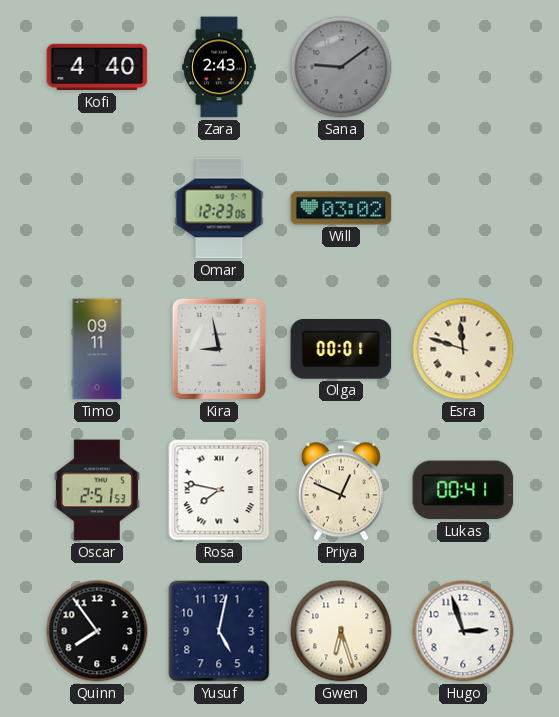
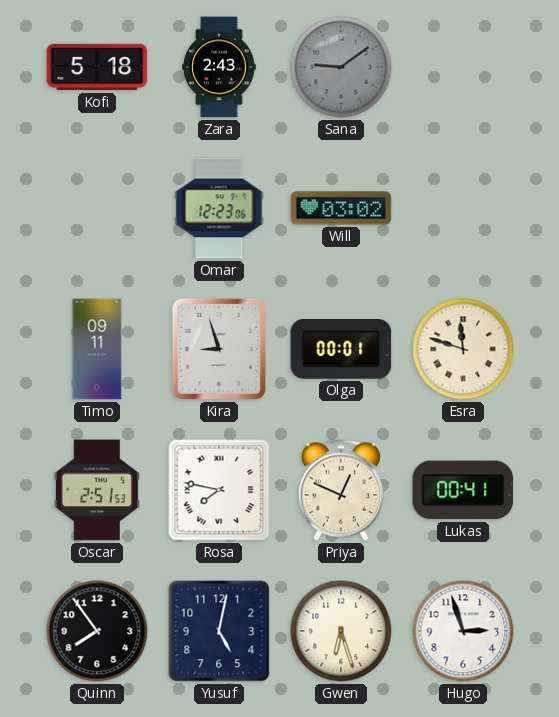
Kofi: 4:40 -> 5:18 (97, 67)
Kira: 8:58 -> 8:57 (219, 349)
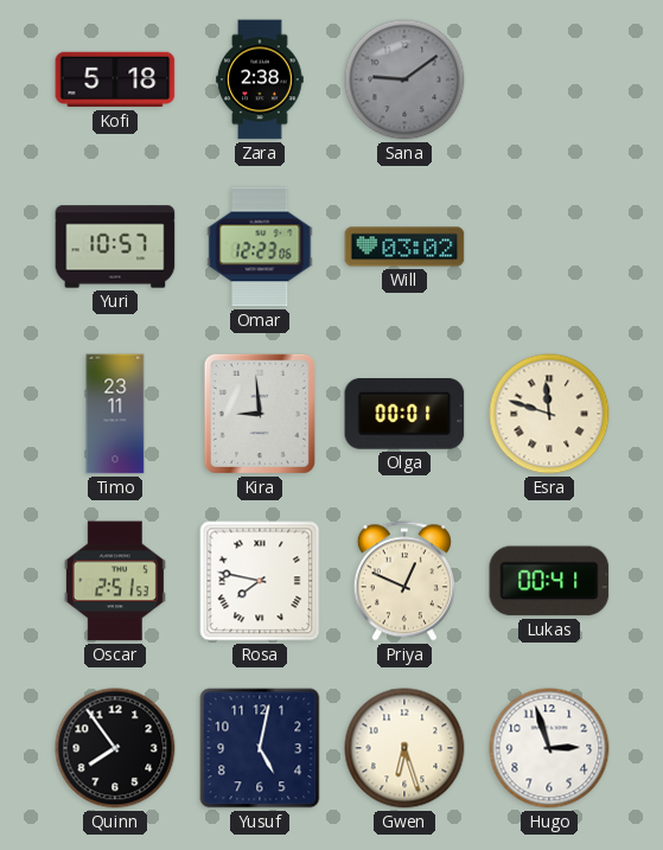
Zara: 2:43 -> 2:38 (260, 79)
Yuri: none -> 10:57 (115, 247)
Timo: 09:11 -> 23:11 (115, 414)
Kira: 8:57 -> 8:59 (260, 414)
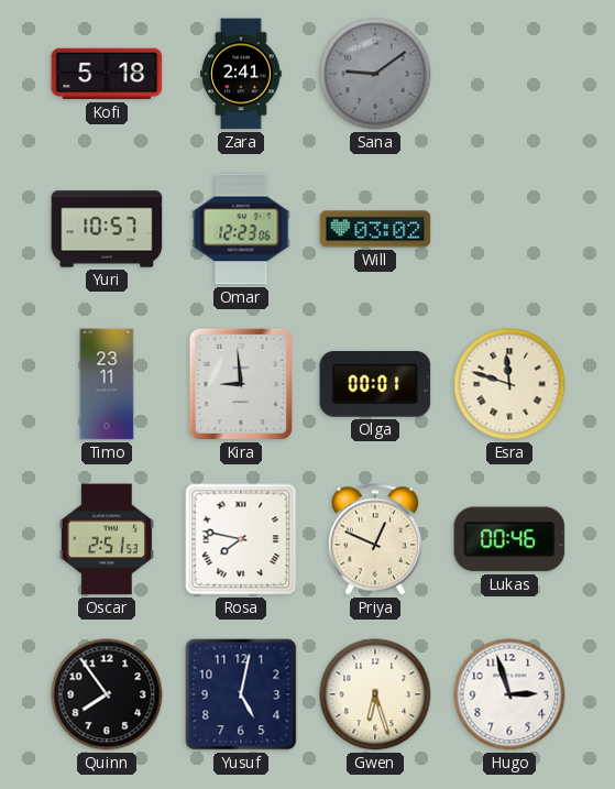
Zara: 2:38 -> 2:41 (241, 74)
Lukas: 00:41 -> 00:46 (509, 539)
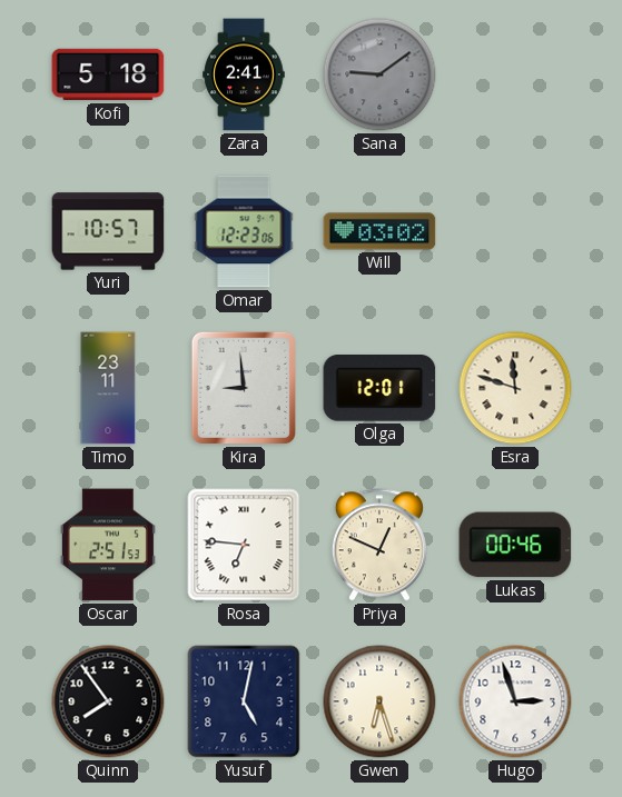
Olga: 00:01 -> 12:01 (379, 389)
Rosa: 7:47 -> 6:46 (244, 545)
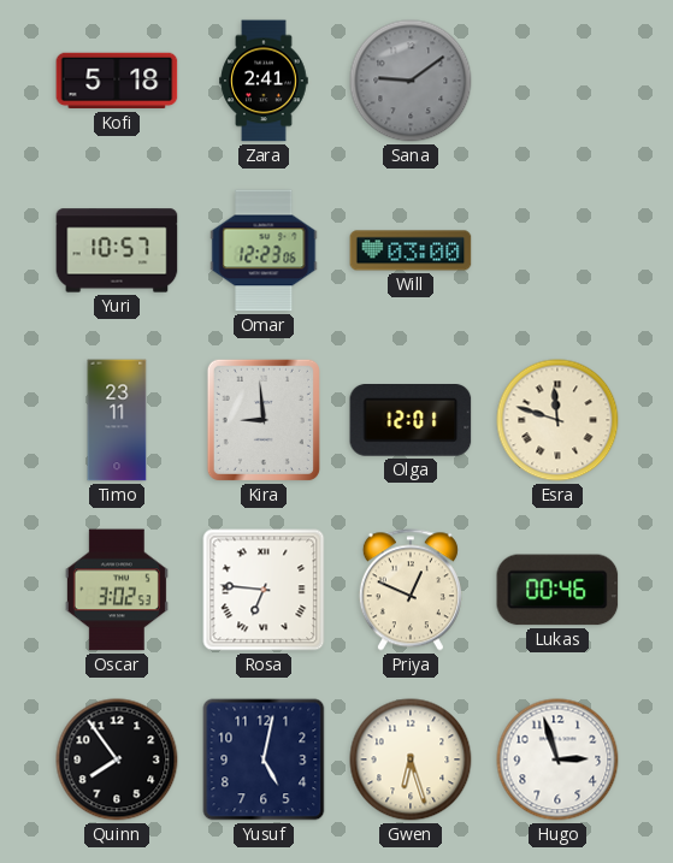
Will: 03:02 -> 03:00 (411, 250)
Oscar: 2:51 -> 3:02 (117, 590)
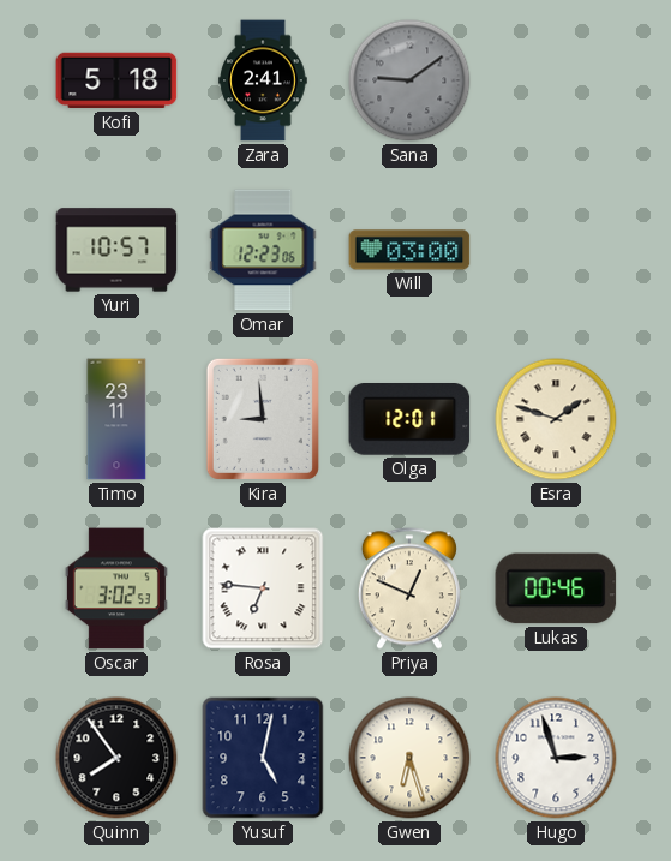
Esra: 11:48 -> 1:48 (556, 419)
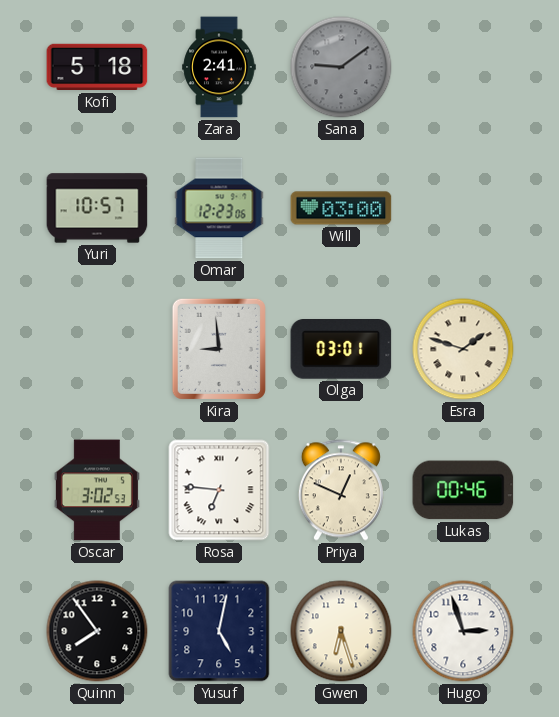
Timo: 23:11 -> none (116, 419)
Olga: 12:01 -> 03:01 (341, 350)
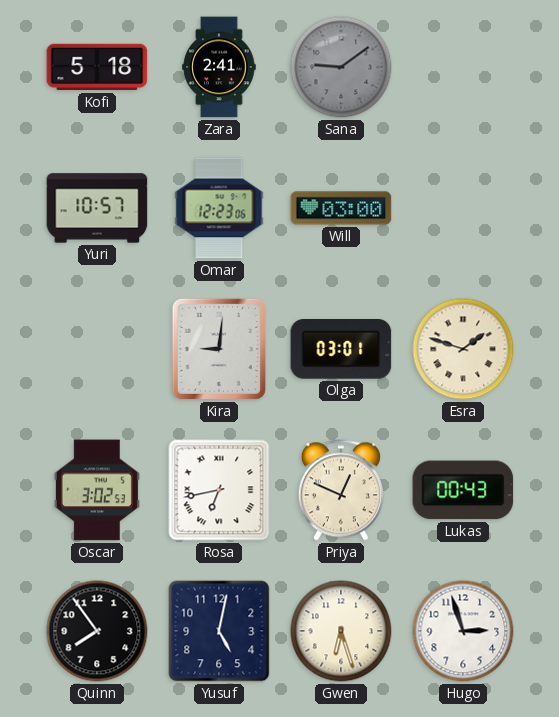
Kira: 8:59 -> 9:01 (219, 349)
Rosa: 6:46 -> 6:43 (219, 490)
Lukas: 00:46 -> 00:43 (463, 490)
